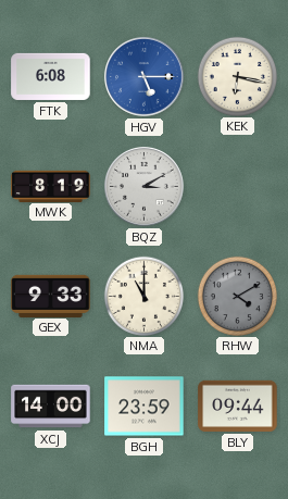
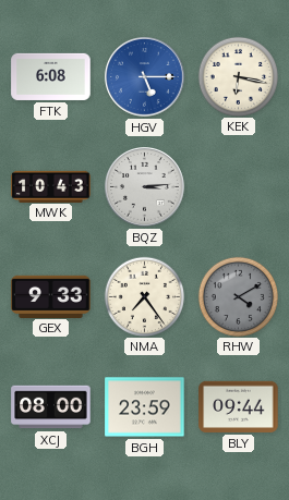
MWK: 8:19 -> 10:43 (51, 186)
BQZ: 3:10 -> 3:14 (145, 187)
NMA: 11:00 -> 7:24 (144, 296)
XCJ: 14:00 -> 08:00 (51, 407)
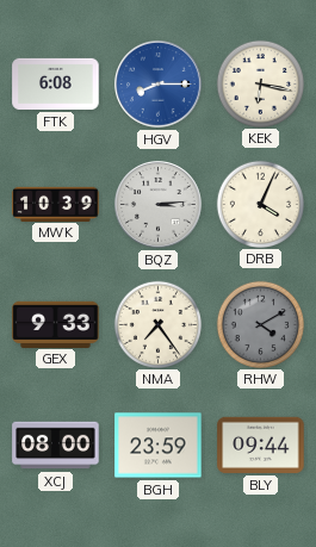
HGV: 5:15 -> 8:15 (159, 85)
MWK: 10:43 -> 10:39 (56, 204)
DRB: none -> 4:04 (260, 204)
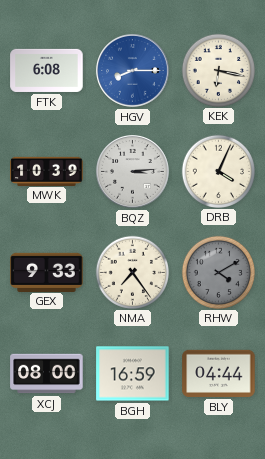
BGH: 23:59 -> 16:59 (133, 374)
BLY: 09:44 -> 04:44 (219, 373)
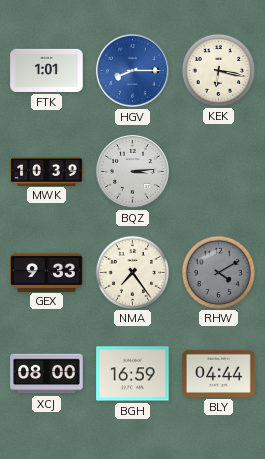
FTK: 6:08 -> 1:01 (47, 70)
DRB: 4:04 -> none (218, 171)
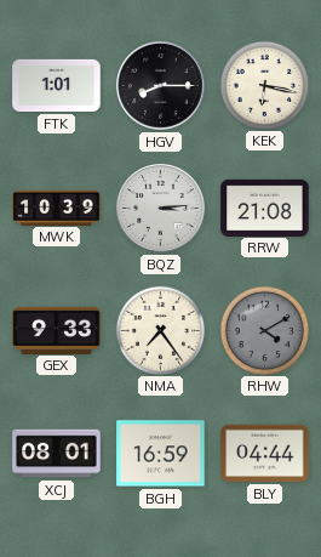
HGV dial: blue -> black (161, 86)
RRW: none -> 21:08 (265, 208)
XCJ: 08:00 -> 08:01 (57, 454)
